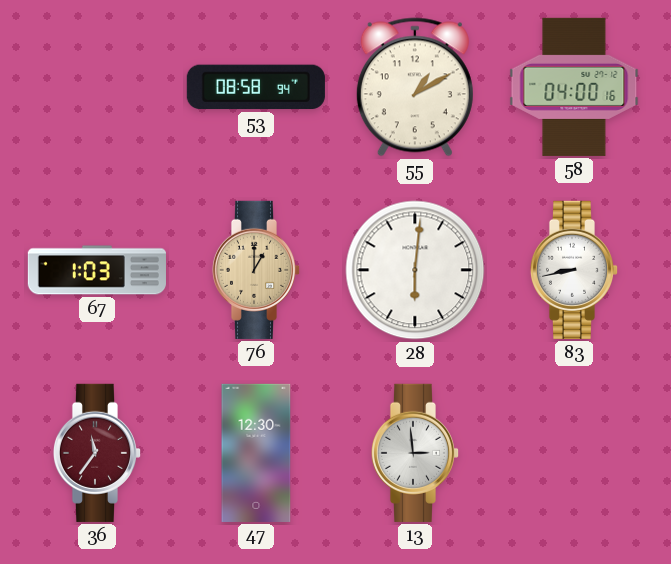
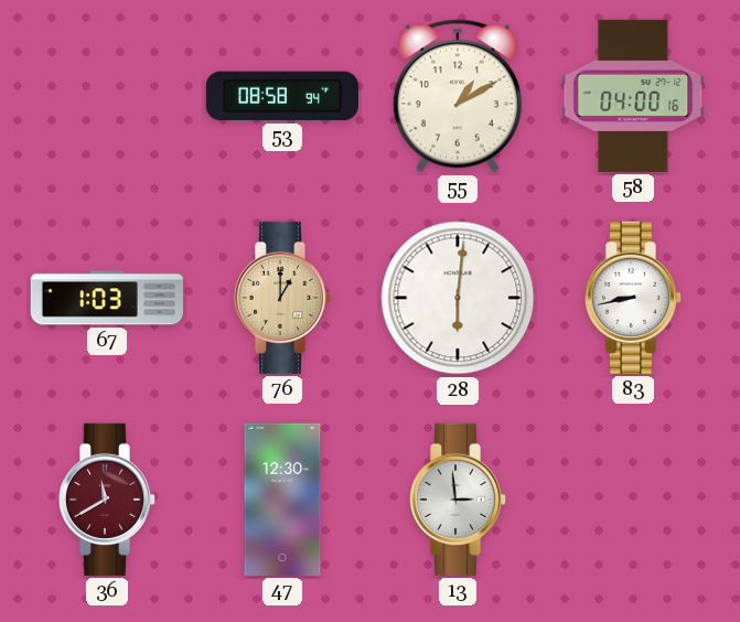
36: 11:36 -> 11:40 (107, 500)
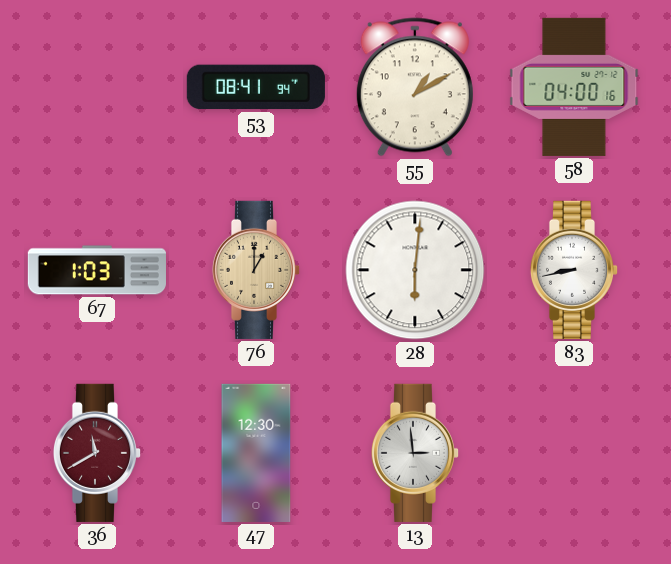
53: 08:58 -> 08:41 (256, 87)
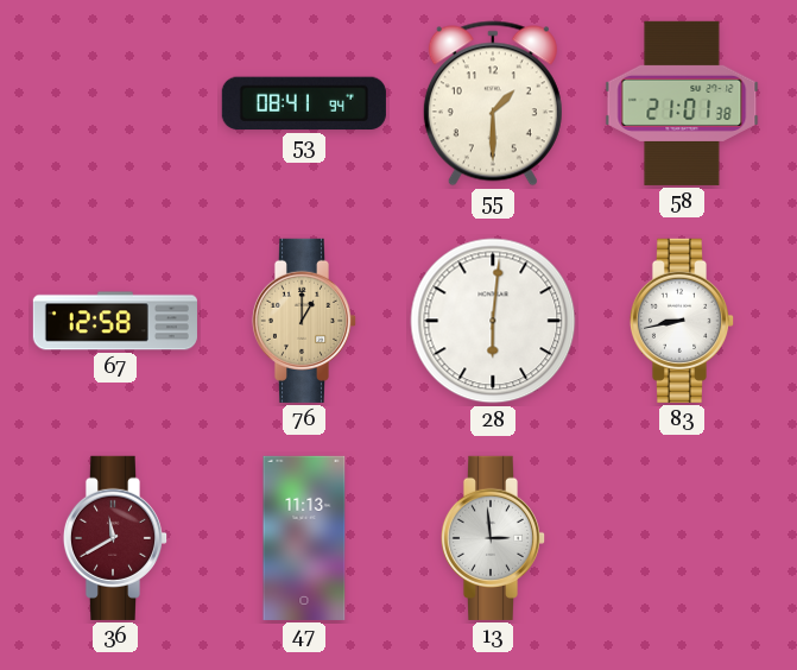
55: 1:10 -> 1:30 (493, 103)
58: 04:00 -> 21:01 (682, 103)
67: 1:03 -> 12:58 (115, 321)
47: 12:30 -> 11:13 (304, 538)
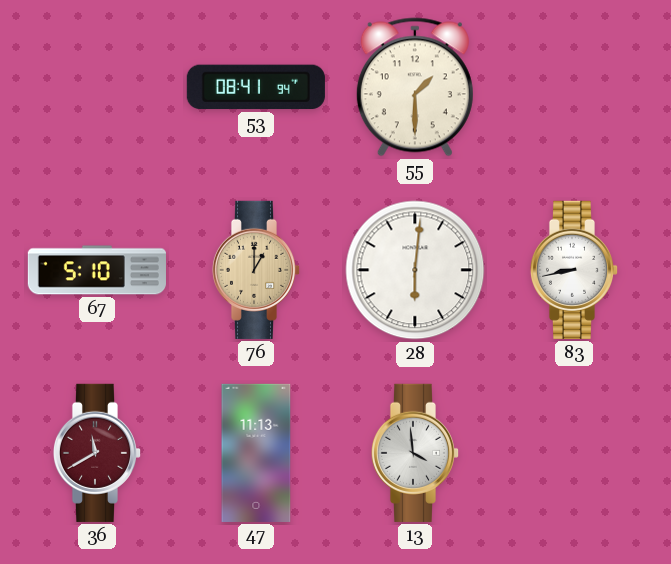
58: 21:01 -> none (682, 103)
67: 12:58 -> 5:10 (97, 270)
13: 2:59 -> 3:59 (415, 453)
